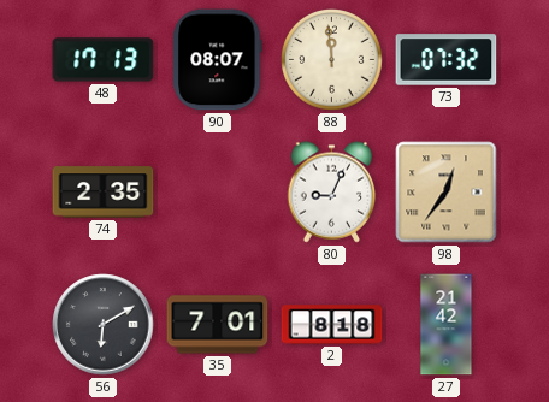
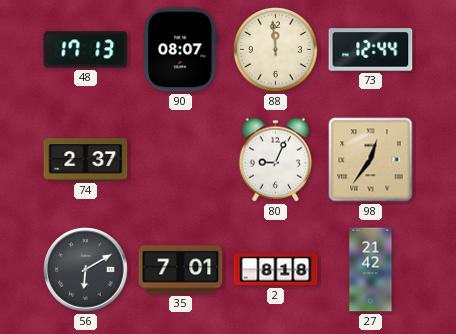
73: 07:32 -> 12:44 (371, 50)
74: 2:35 -> 2:37 (86, 160)
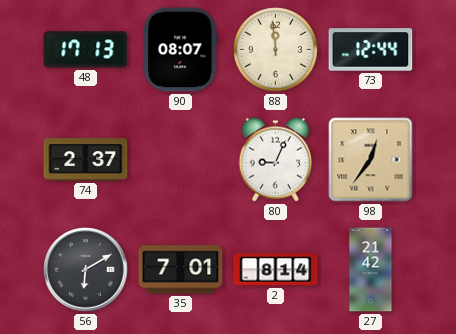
2: 8:18 -> 8:14 (276, 270)
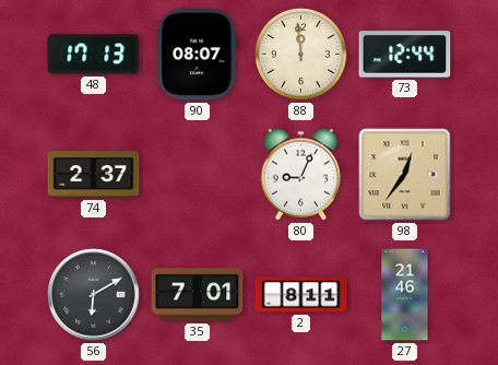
2: 8:14 -> 8:11 (301, 295)
27: 21:42 -> 21:46 (405, 295)
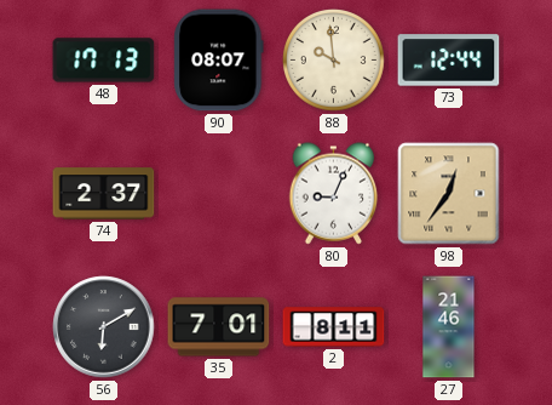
88: 11:59 -> 9:59 (334, 61)
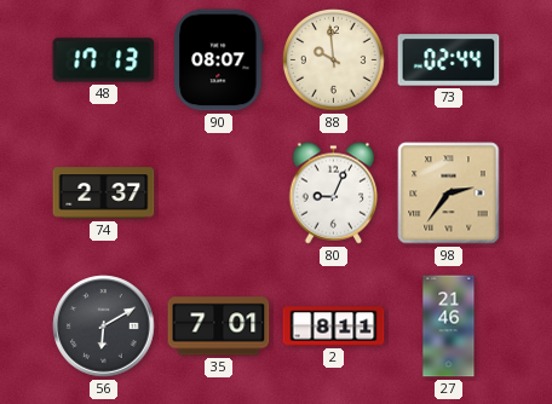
73: 12:44 -> 02:44 (449, 60)
98: 12:36 -> 2:36 (449, 194)
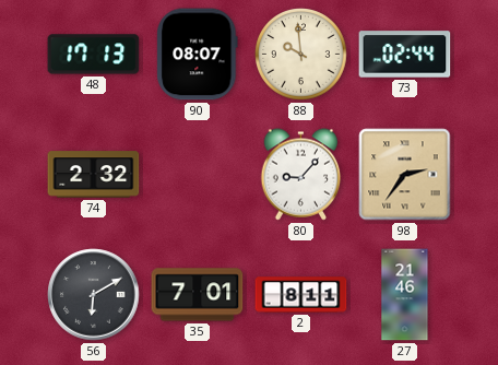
74: 2:37 -> 2:32 (94, 175)
80: 9:04 -> 9:07 (301, 175)
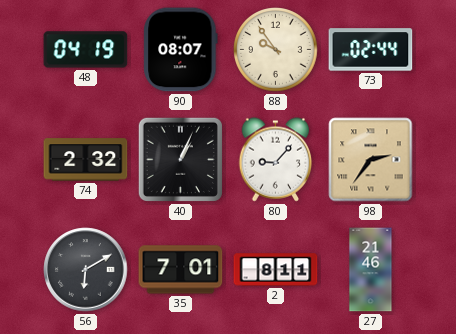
48: 17:13 -> 04:19 (86, 50)
88: 9:59 -> 9:54 (276, 50)
40: none -> 1:04 (180, 159)
